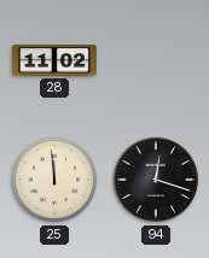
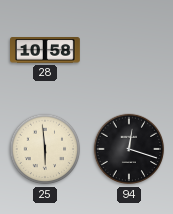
28: 11:02 -> 10:58 (46, 51)
25: 11:59 -> 5:59 (45, 149)
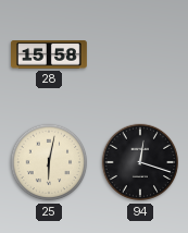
28: 10:58 -> 15:58 (50, 56)
25: 5:59 -> 6:02 (49, 162)
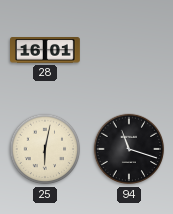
28: 15:58 -> 16:01 (46, 51)
94: 12:18 -> 11:18 (129, 149)
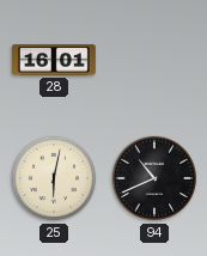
94: 11:18 -> 10:41 (154, 178)
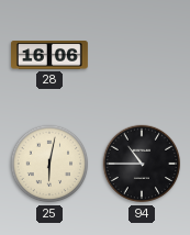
28: 16:01 -> 16:06 (51, 56)
94: 10:41 -> 10:45 (142, 164)
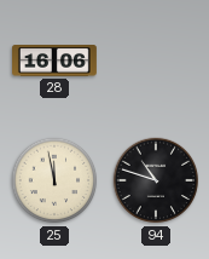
25: 6:02 -> 11:58 (54, 180)
94: 10:45 -> 10:48 (156, 180)
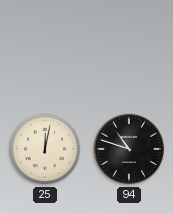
28: 16:06 -> none (56, 62)
25: 11:58 -> 12:02 (45, 149)
